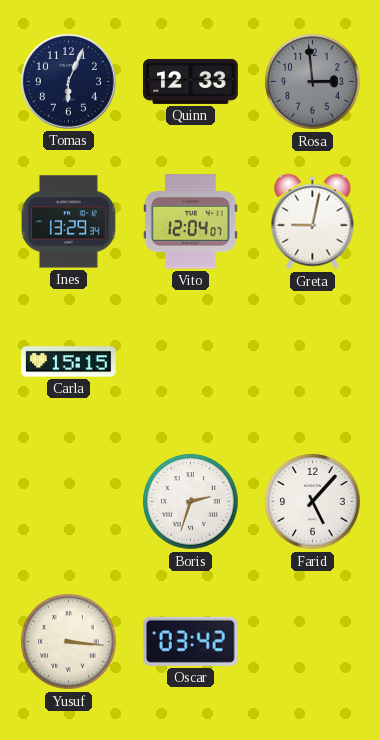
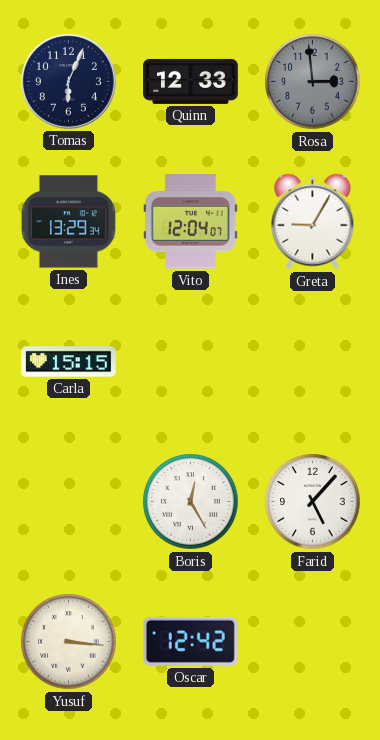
Greta: 9:02 -> 9:05 (313, 222)
Boris: 2:33 -> 12:25 (191, 502)
Oscar: 03:42 -> 12:42 (190, 641)
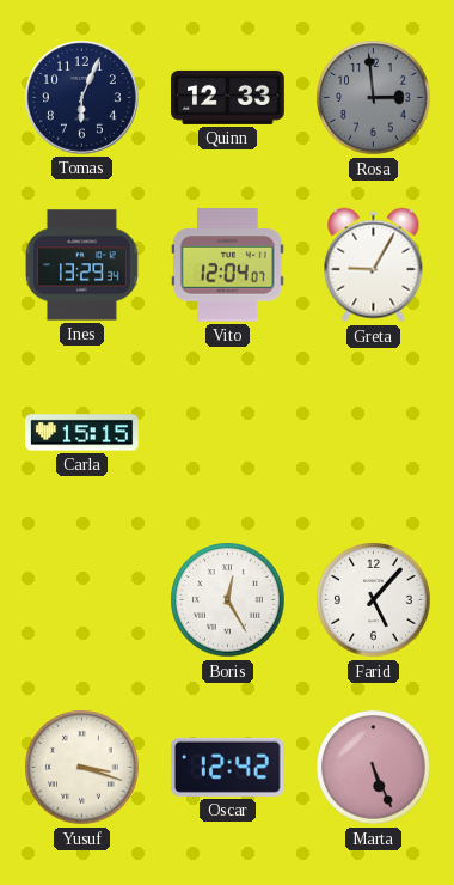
Yusuf: 3:16 -> 3:18 (82, 768)
Marta: none -> 5:26 (374, 768)
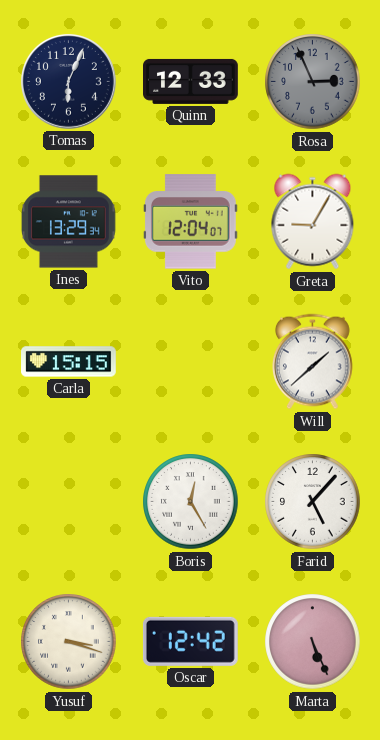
Rosa: 2:59 -> 2:56 (313, 82)
Will: none -> 1:38 (312, 362)
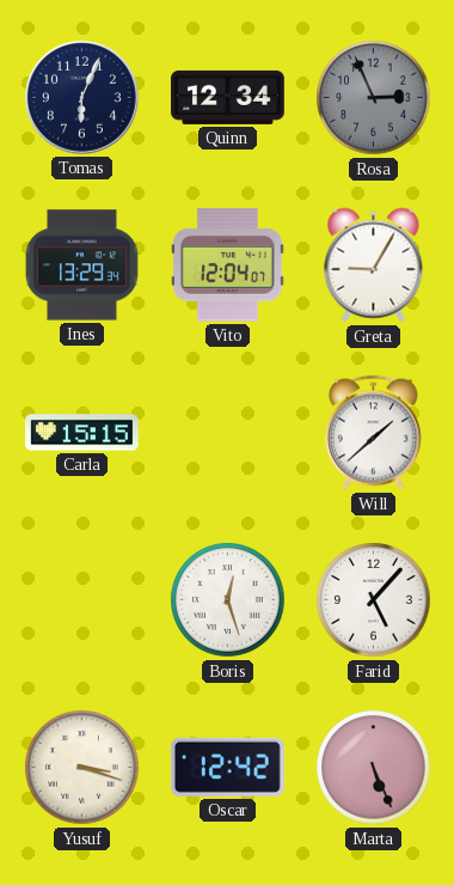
Quinn: 12:33 -> 12:34 (228, 97)
Boris: 12:25 -> 12:27 (228, 600)
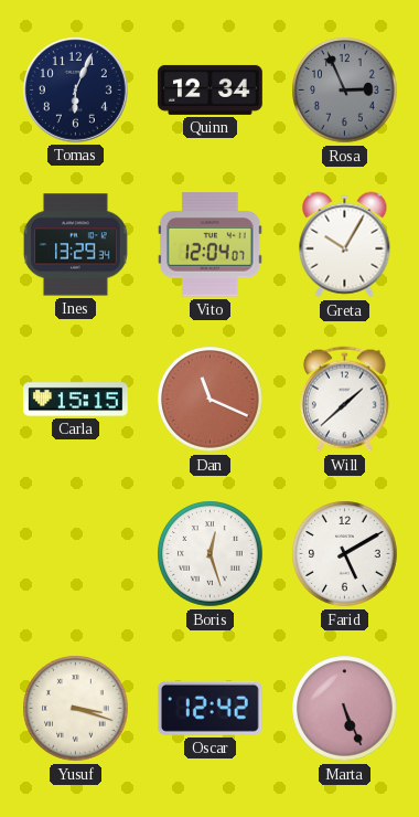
Greta: 9:05 -> 10:05 (345, 245)
Dan: none -> 11:19 (211, 400)
Farid: 5:07 -> 5:10 (345, 554)
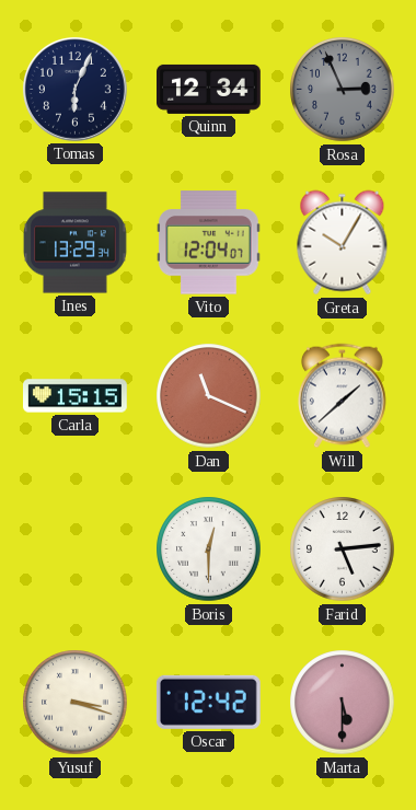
Boris: 12:27 -> 12:30 (209, 549)
Farid: 5:10 -> 5:14 (343, 549)
Marta: 5:26 -> 5:30 (343, 703)
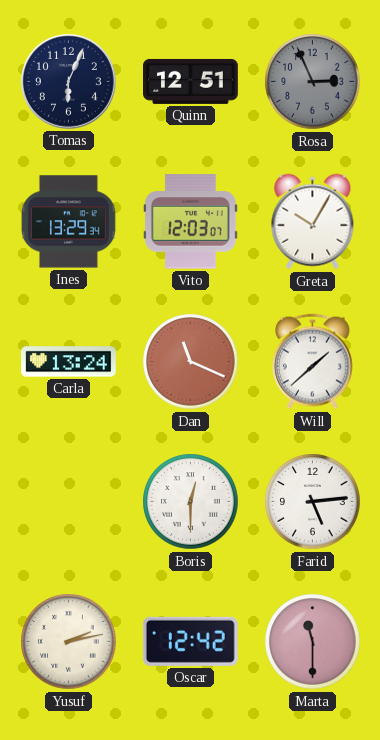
Quinn: 12:34 -> 12:51 (191, 81)
Vito: 12:04 -> 12:03 (190, 222)
Carla: 15:15 -> 13:24 (69, 362)
Yusuf: 3:18 -> 2:13 (69, 642)
Marta: 5:30 -> 11:30 (313, 642)
